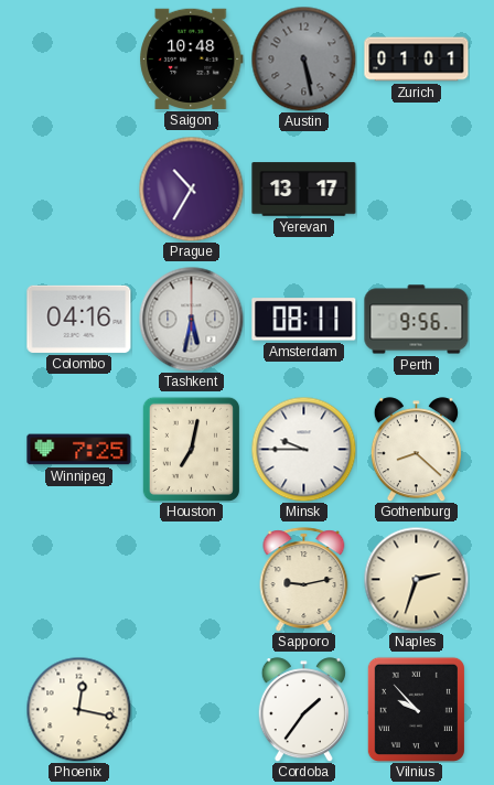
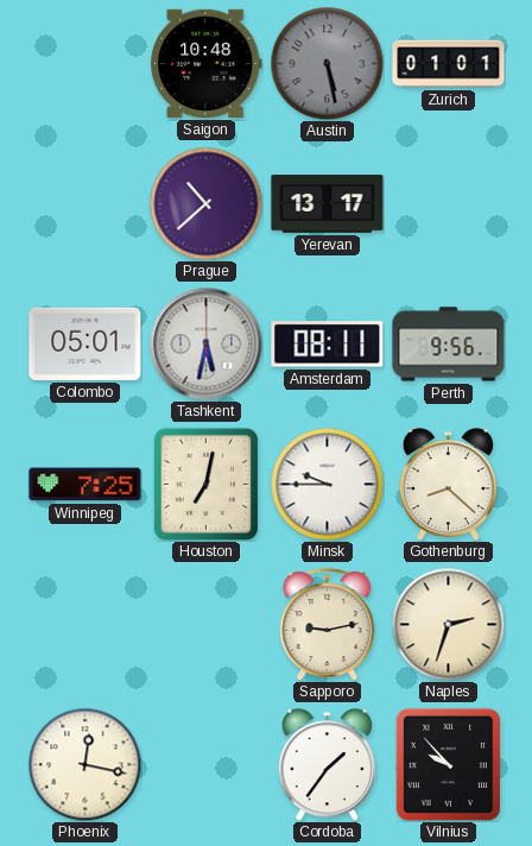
Prague: 10:35 -> 10:38 (205, 203)
Colombo: 04:16 -> 05:01 (85, 343)
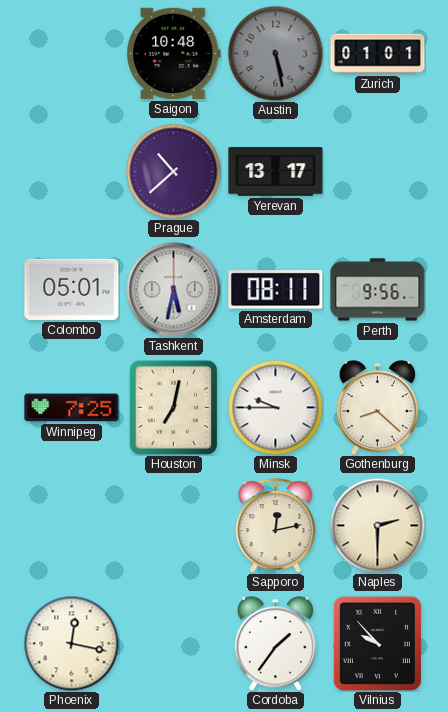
Sapporo: 9:13 -> 12:13 (276, 526)
Naples: 2:33 -> 2:30 (377, 525)
